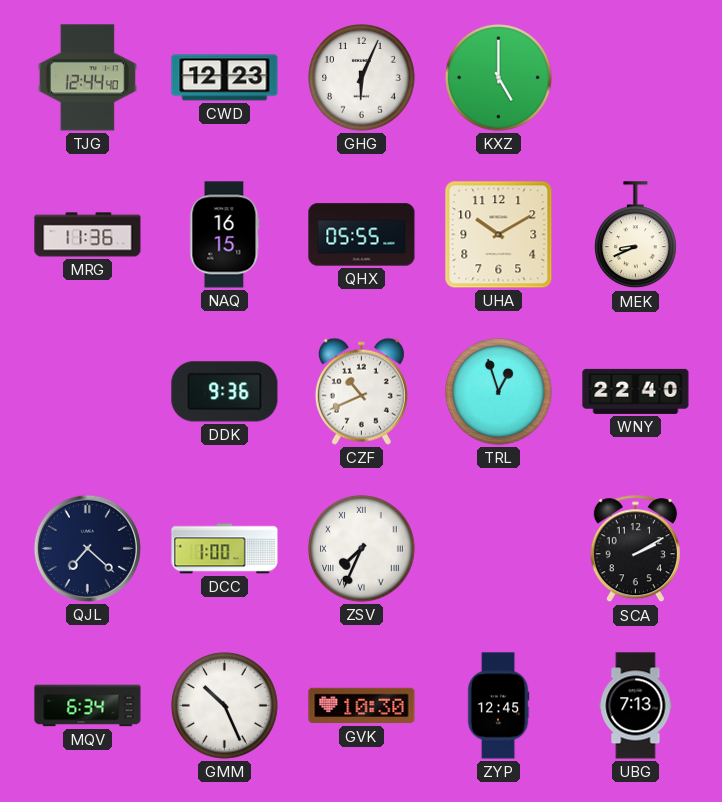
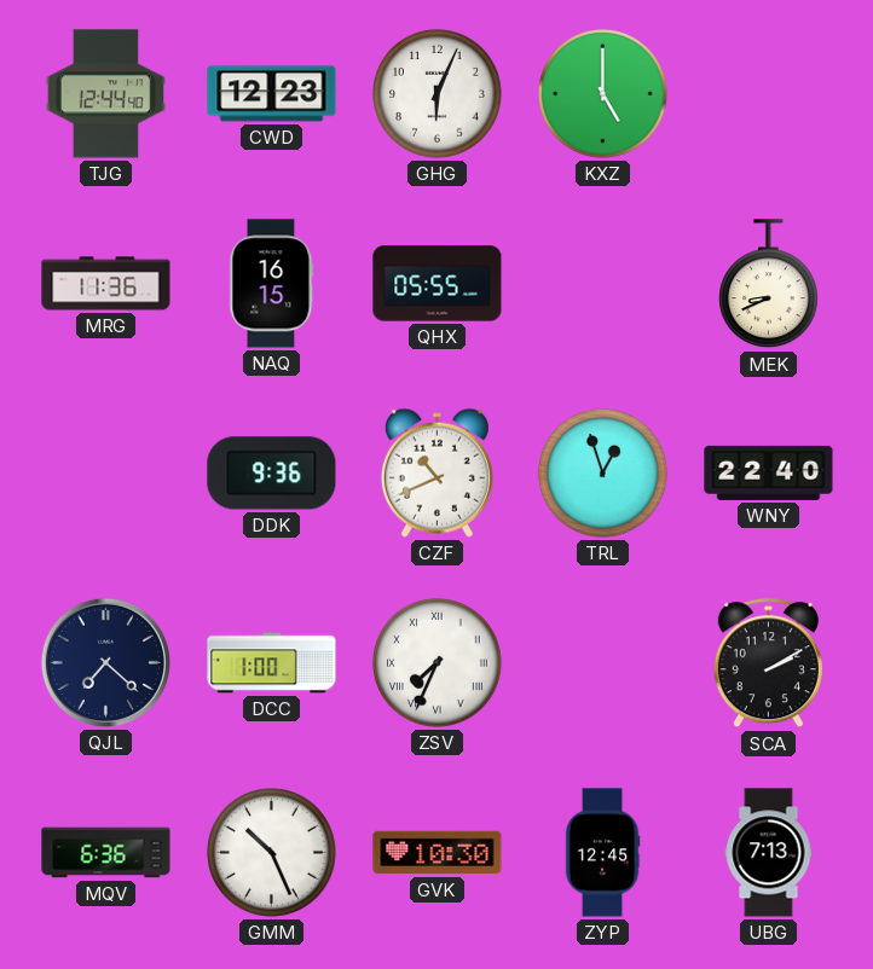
UHA: 10:10 -> none (499, 235)
MQV: 6:34 -> 6:36 (106, 853)
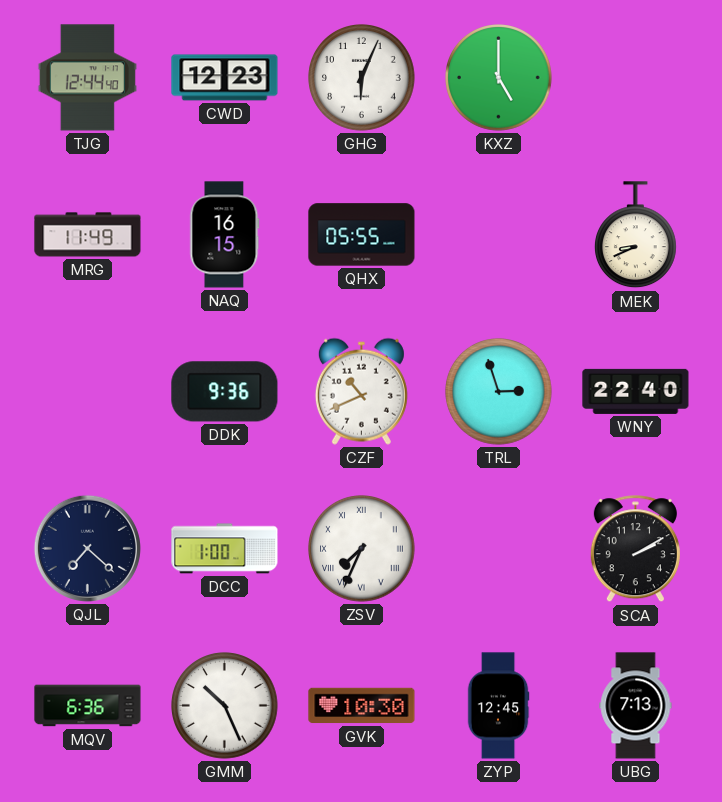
MRG: 11:36 -> 11:49 (88, 235)
TRL: 12:57 -> 2:57 (499, 392)
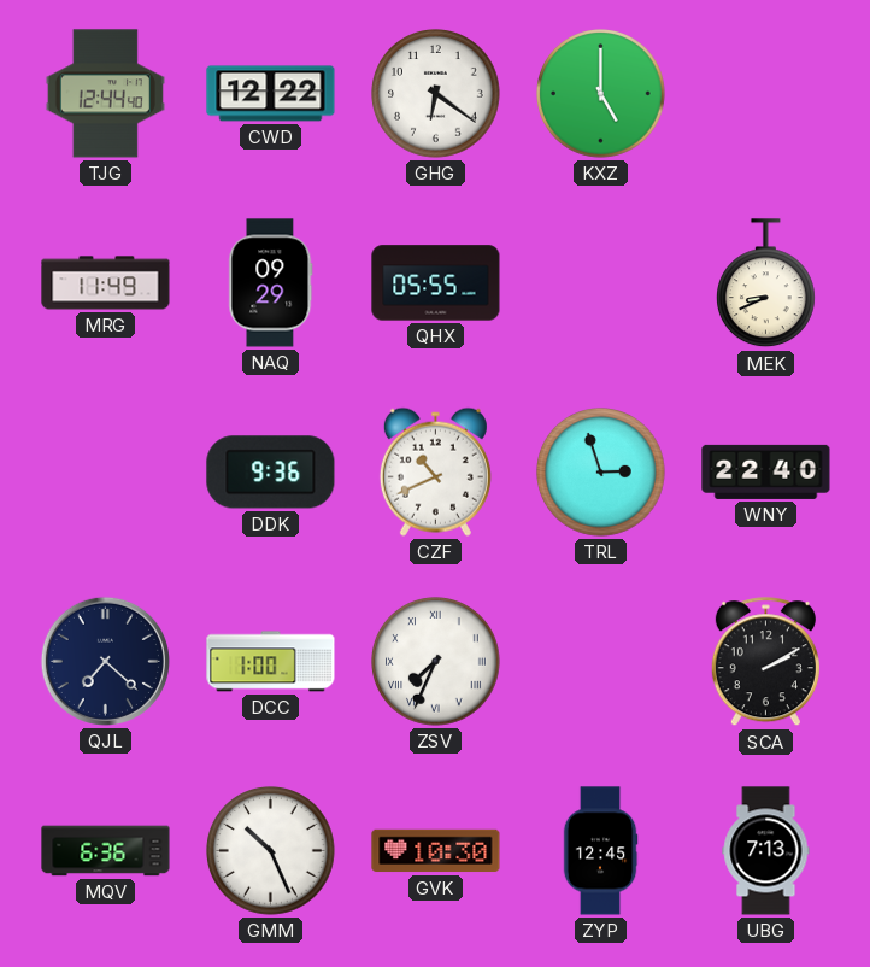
CWD: 12:23 -> 12:22 (271, 94)
GHG: 6:04 -> 6:21 (436, 94)
NAQ: 16:15 -> 09:29 (271, 283)
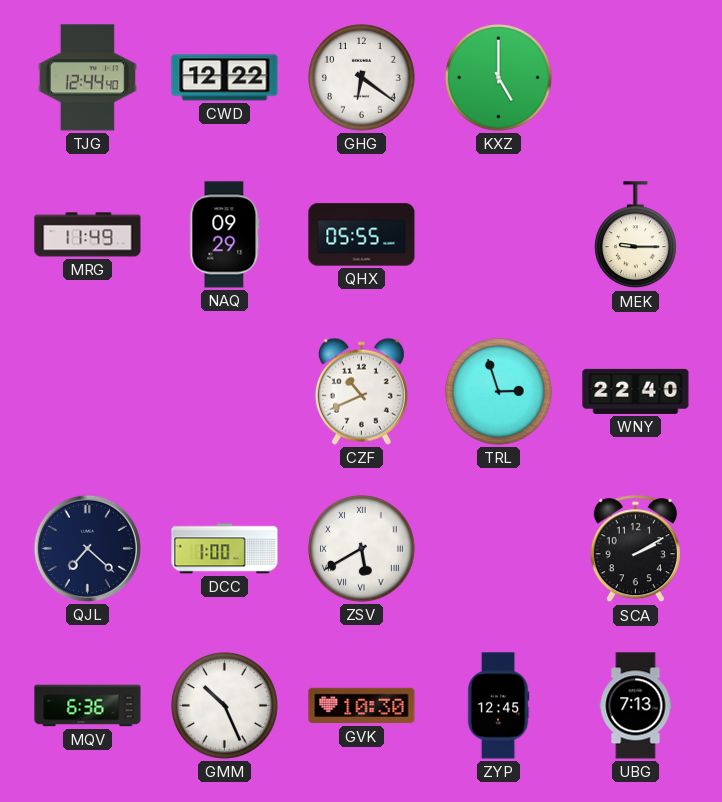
MEK: 8:41 -> 9:15 (636, 235)
DDK: 9:36 -> none (271, 473)
ZSV: 7:34 -> 5:40 (362, 549)
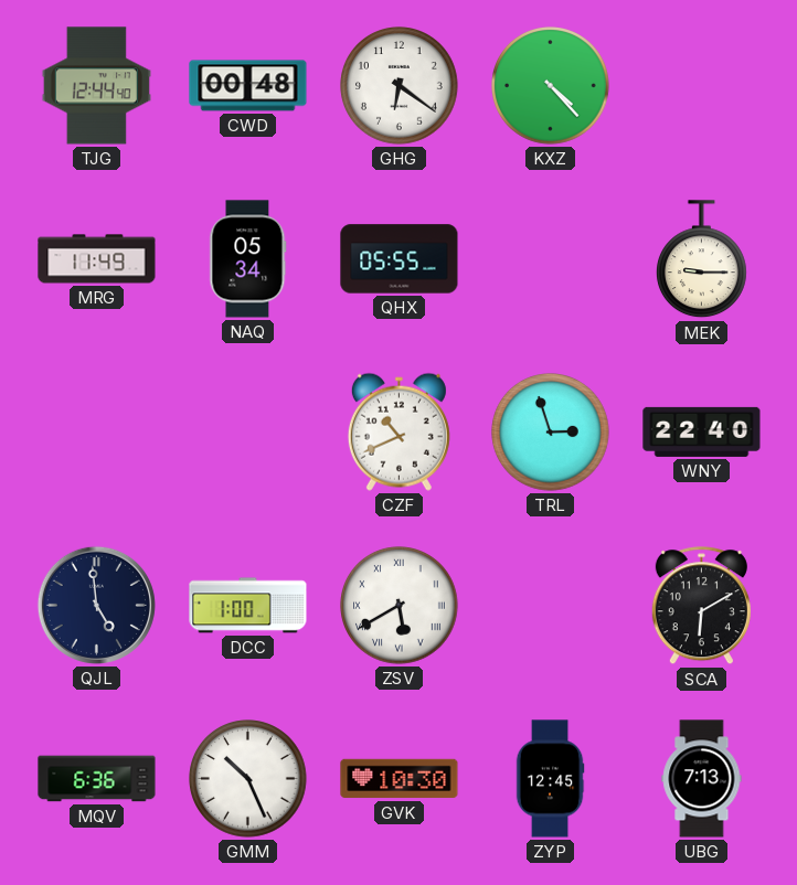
CWD: 12:22 -> 00:48 (248, 86)
KXZ: 5:00 -> 4:23 (551, 86)
NAQ: 09:29 -> 05:34 (248, 259)
QJL: 7:22 -> 4:59 (96, 605)
SCA: 2:10 -> 6:10 (701, 606)
